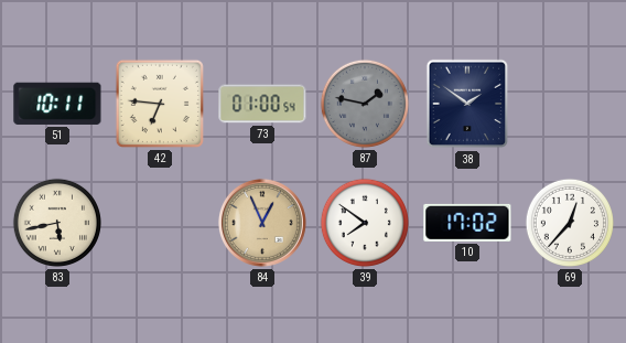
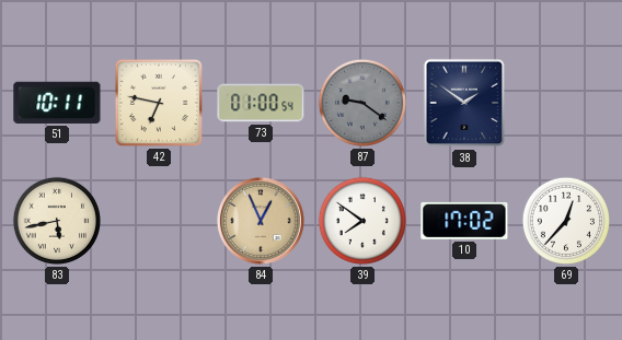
42: 6:46 -> 6:47 (159, 103)
87: 1:47 -> 9:21 (362, 103)
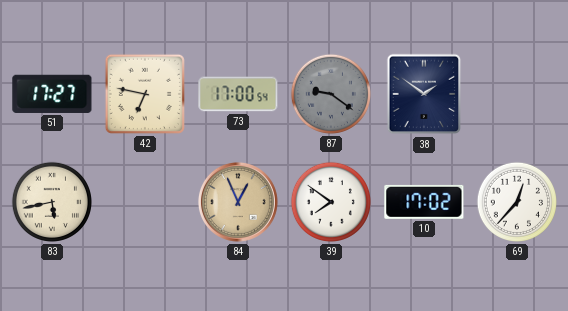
51: 10:11 -> 17:27 (52, 94)
73: 01:00 -> 17:00 (238, 94)
